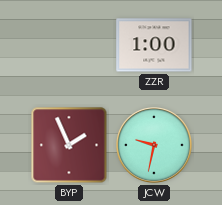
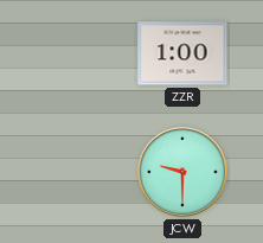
BYP: 1:56 -> none (69, 145)
JCW: 9:32 -> 9:30 (184, 173)
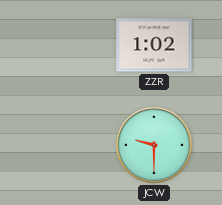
ZZR: 1:00 -> 1:02 (154, 45)
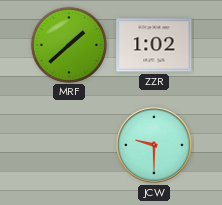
MRF: none -> 1:38 (68, 44)
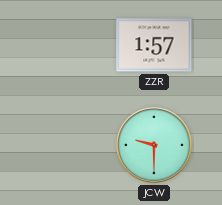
MRF: 1:38 -> none (68, 44)
ZZR: 1:02 -> 1:57 (154, 45)
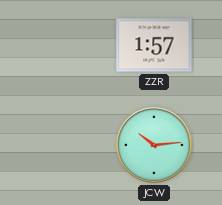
JCW: 9:30 -> 10:14 (155, 146)
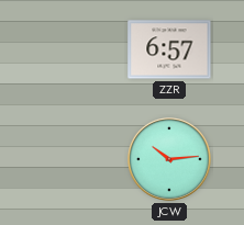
ZZR: 1:57 -> 6:57 (169, 49)
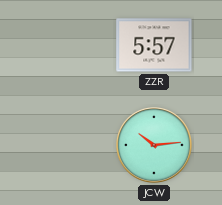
ZZR: 6:57 -> 5:57 (154, 45)
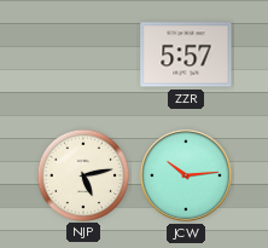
NJP: none -> 5:13 (82, 174)
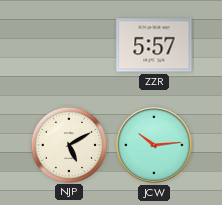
NJP: 5:13 -> 5:10 (68, 144)
